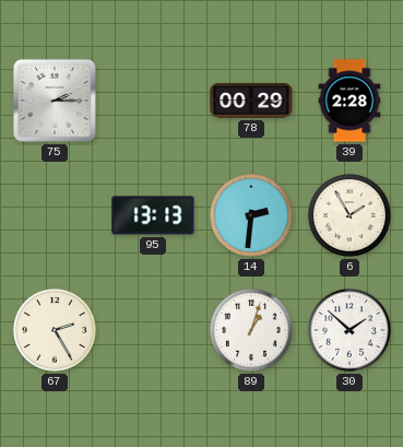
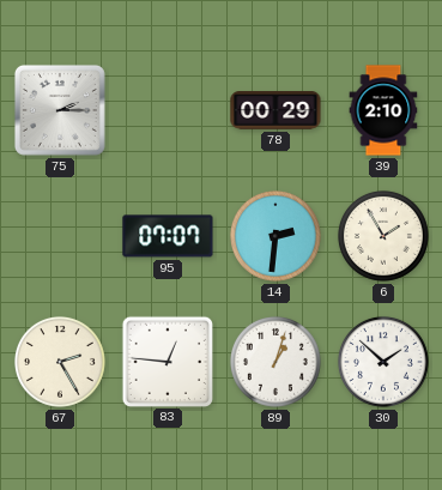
39: 2:28 -> 2:10 (383, 110)
95: 13:13 -> 07:07 (168, 236)
83: none -> 12:46 (166, 361)
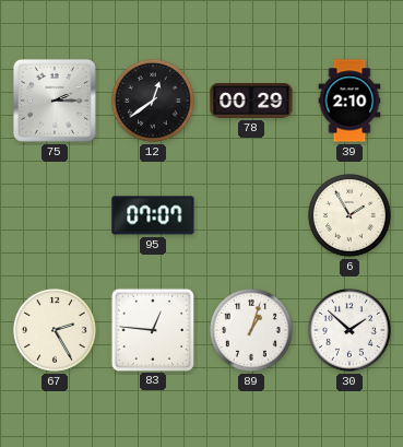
12: none -> 12:39 (153, 101)
14: 2:31 -> none (276, 236)
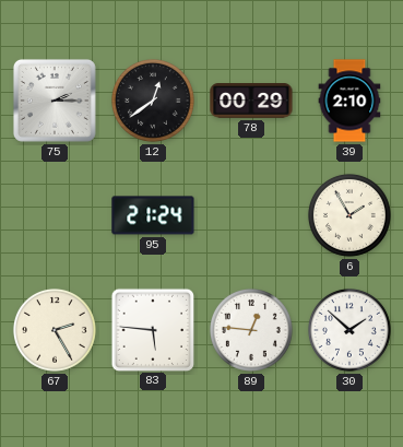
95: 07:07 -> 21:24 (153, 215)
83: 12:46 -> 5:46 (152, 329)
89: 1:03 -> 12:46 (251, 330)
